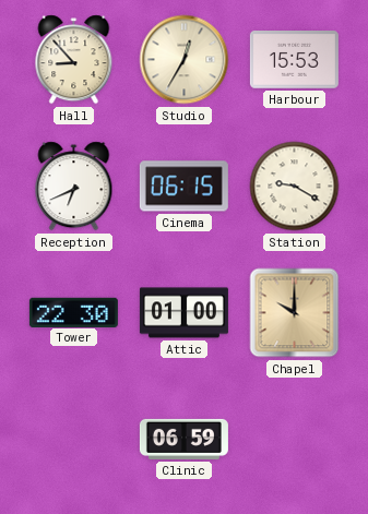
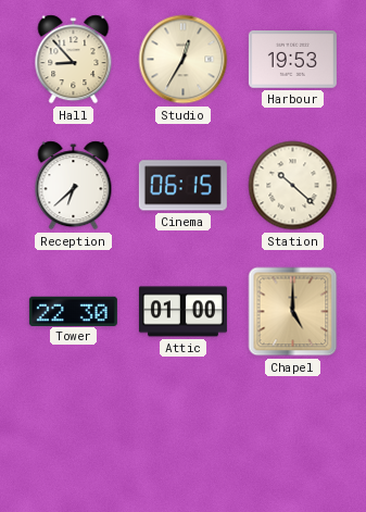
Harbour: 15:53 -> 19:53 (292, 60)
Reception: 6:41 -> 6:38 (74, 186)
Station: 9:20 -> 10:22 (293, 186)
Chapel: 10:00 -> 5:00 (293, 312)
Clinic: 06:59 -> none (183, 439)
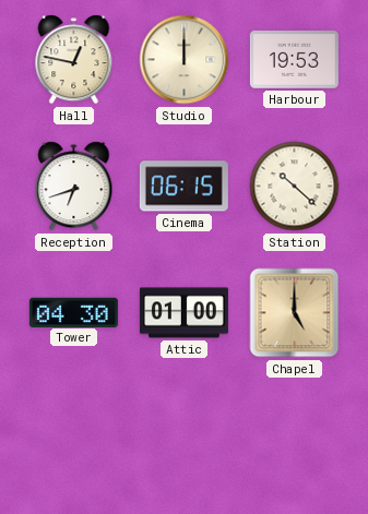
Hall: 8:53 -> 12:47 (74, 60)
Studio: 12:35 -> 12:00 (185, 60)
Reception: 6:38 -> 6:42 (74, 187)
Tower: 22:30 -> 04:30 (73, 312)
